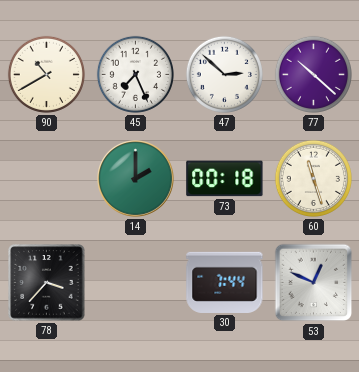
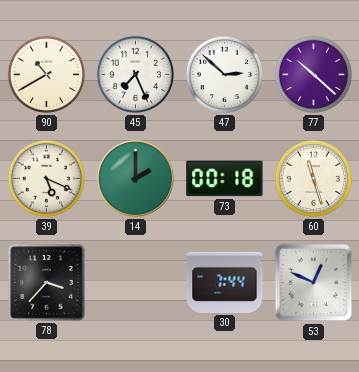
39: none -> 5:19 (46, 178)
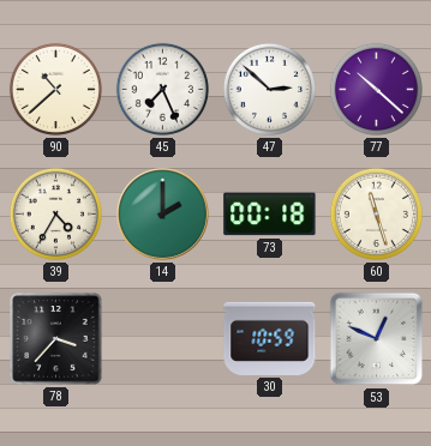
90: 10:40 -> 10:38 (55, 89)
39: 5:19 -> 4:35 (55, 213)
30: 7:44 -> 10:59 (270, 338)
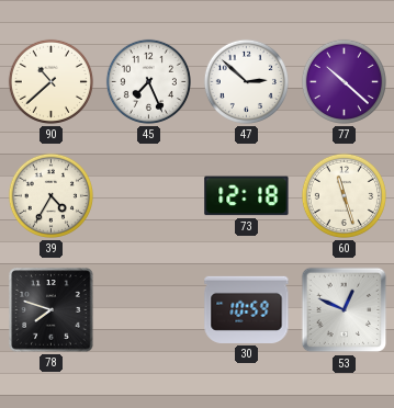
14: 2:00 -> none (163, 215)
73: 00:18 -> 12:18 (247, 196)
78: 3:37 -> 7:48 (52, 310)
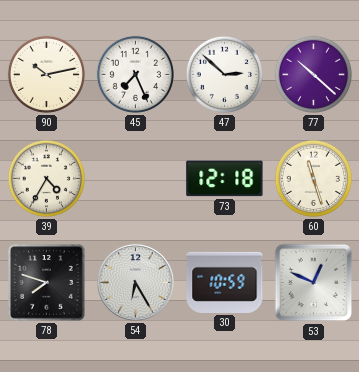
90: 10:38 -> 10:13 (46, 74)
54: none -> 6:25 (136, 283)
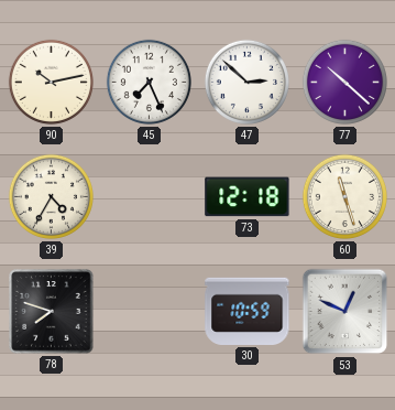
54: 6:25 -> none (136, 283)
